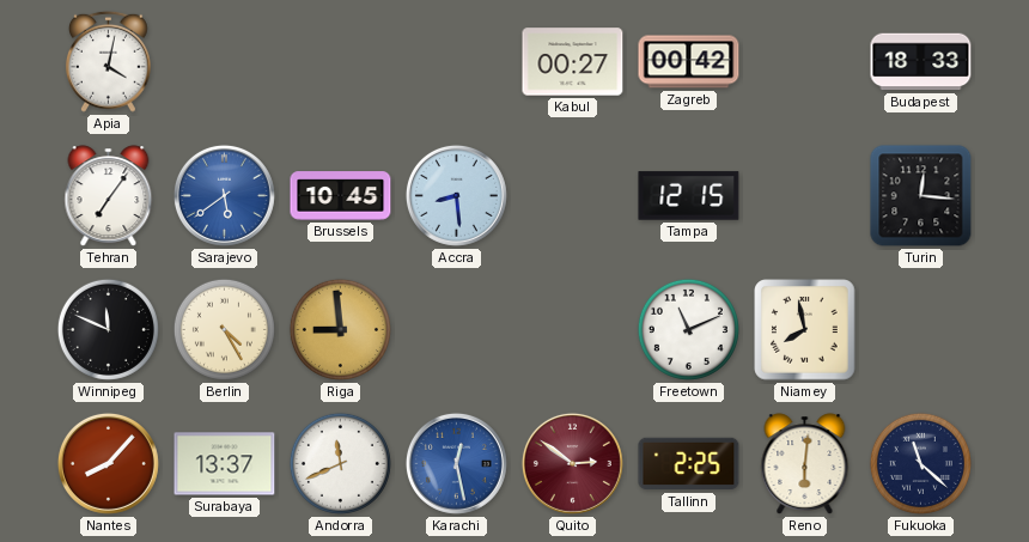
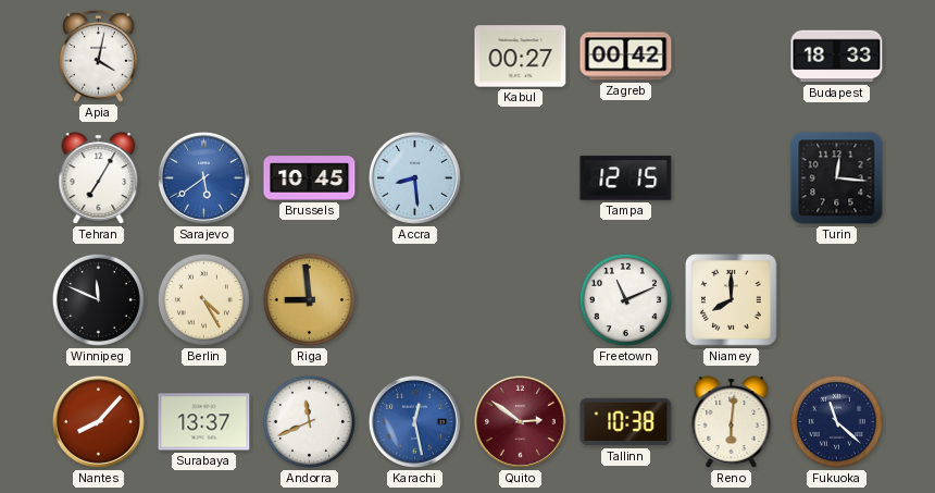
Tehran: 7:06 -> 7:05 (99, 178)
Niamey: 7:58 -> 8:00 (732, 300)
Tallinn: 2:25 -> 10:38 (626, 422)
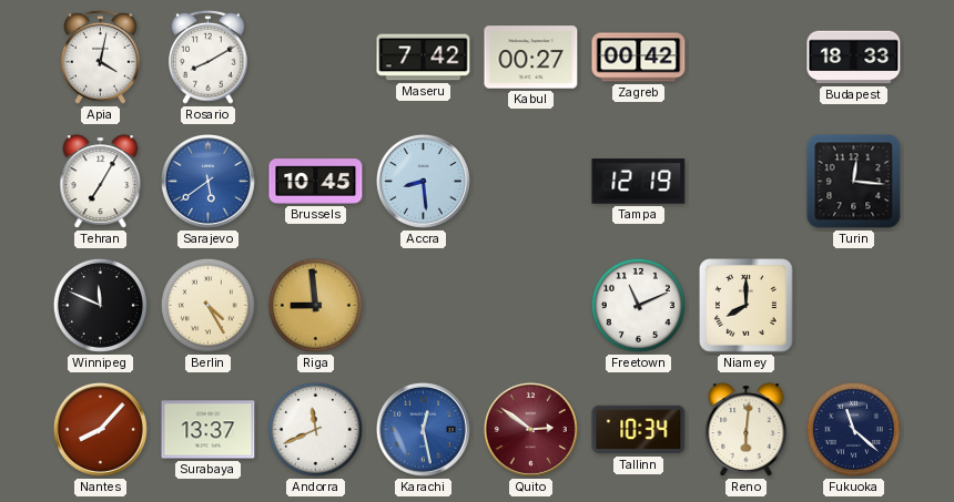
Rosario: none -> 8:10 (207, 57)
Maseru: none -> 7:42 (424, 58)
Tampa: 12:15 -> 12:19 (639, 182)
Tallinn: 10:38 -> 10:34 (639, 430)
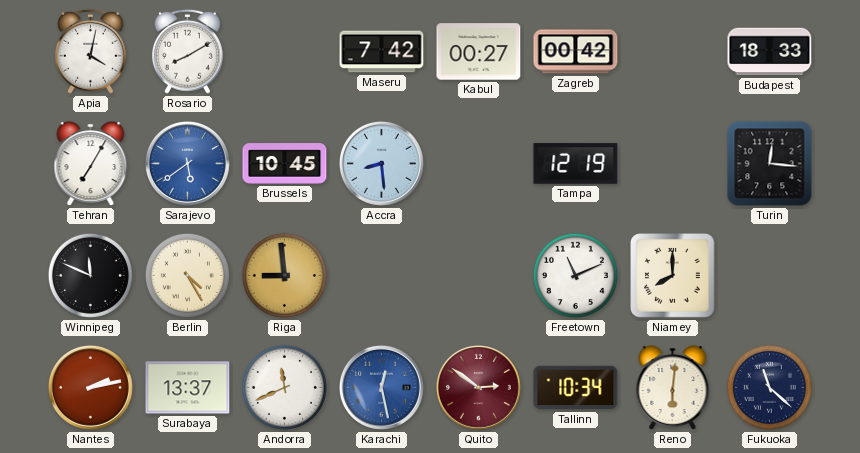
Nantes: 8:07 -> 2:13 (90, 387)
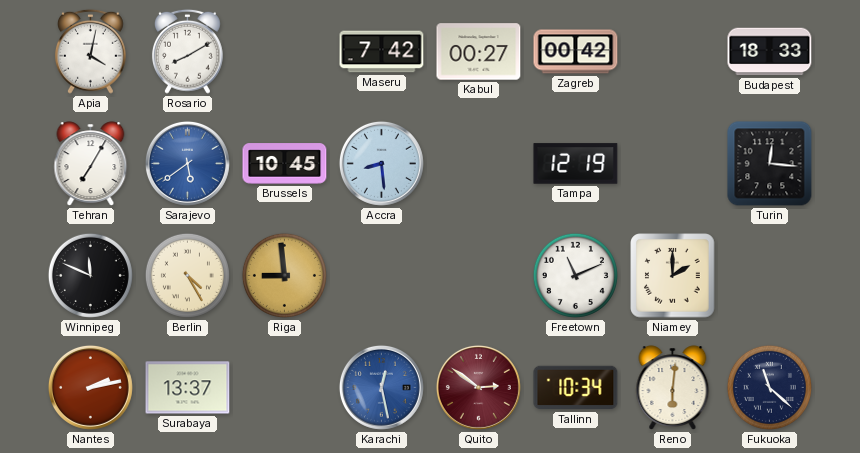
Niamey: 8:00 -> 2:00 (673, 276)
Andorra: 11:41 -> none (284, 387)
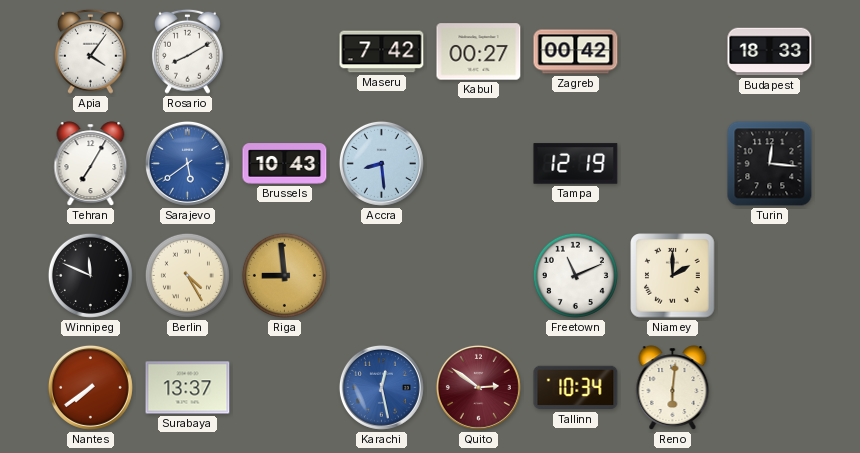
Apia: 4:02 -> 4:06 (90, 51)
Brussels: 10:45 -> 10:43 (285, 164)
Nantes: 2:13 -> 7:39 (90, 387)
Fukuoka: 11:22 -> none (769, 387)
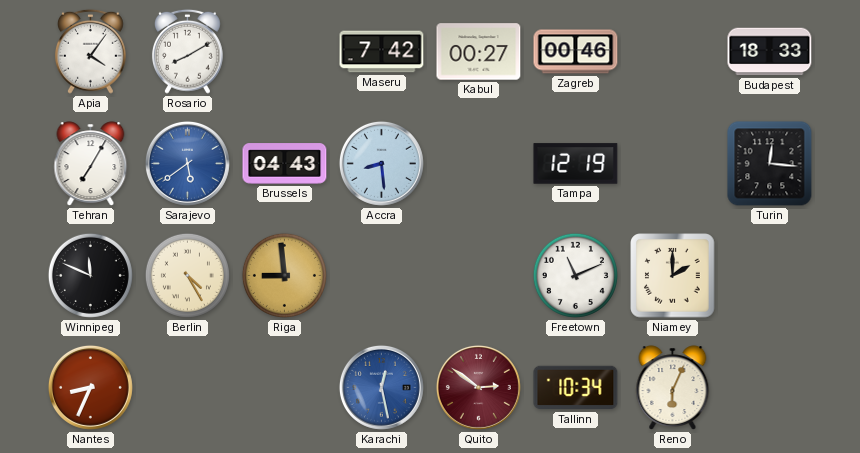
Zagreb: 00:42 -> 00:46 (576, 52)
Brussels: 10:43 -> 04:43 (285, 164)
Nantes: 7:39 -> 8:34 (90, 387)
Surabaya: 13:37 -> none (188, 388)
Reno: 6:01 -> 6:04 (673, 388)
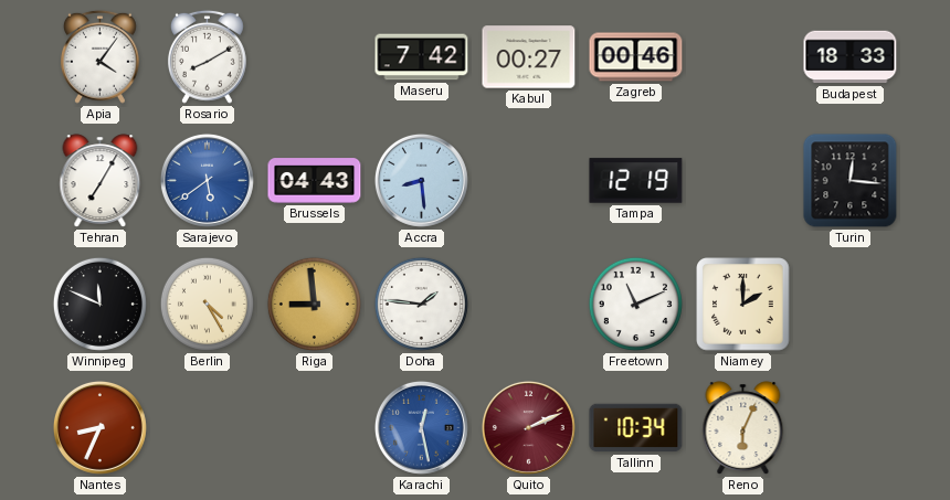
Doha: none -> 1:46 (421, 304)
Quito: 2:51 -> 2:11 (528, 427)
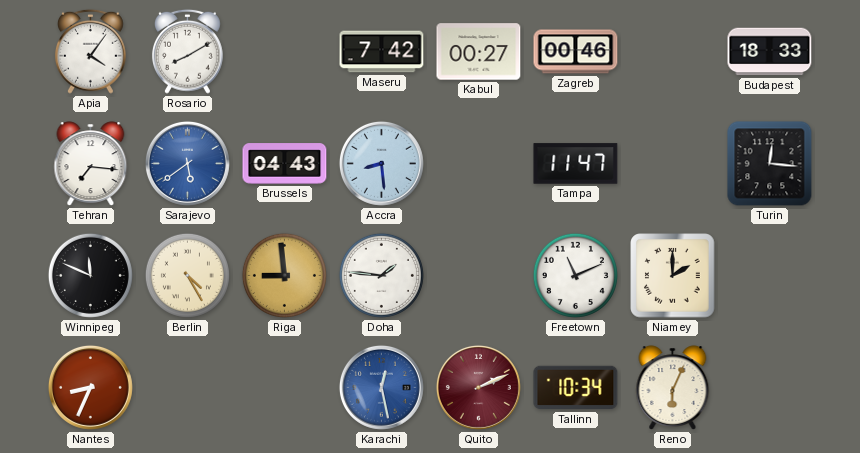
Tehran: 7:05 -> 7:16 (91, 164)
Tampa: 12:19 -> 11:47 (576, 164)
